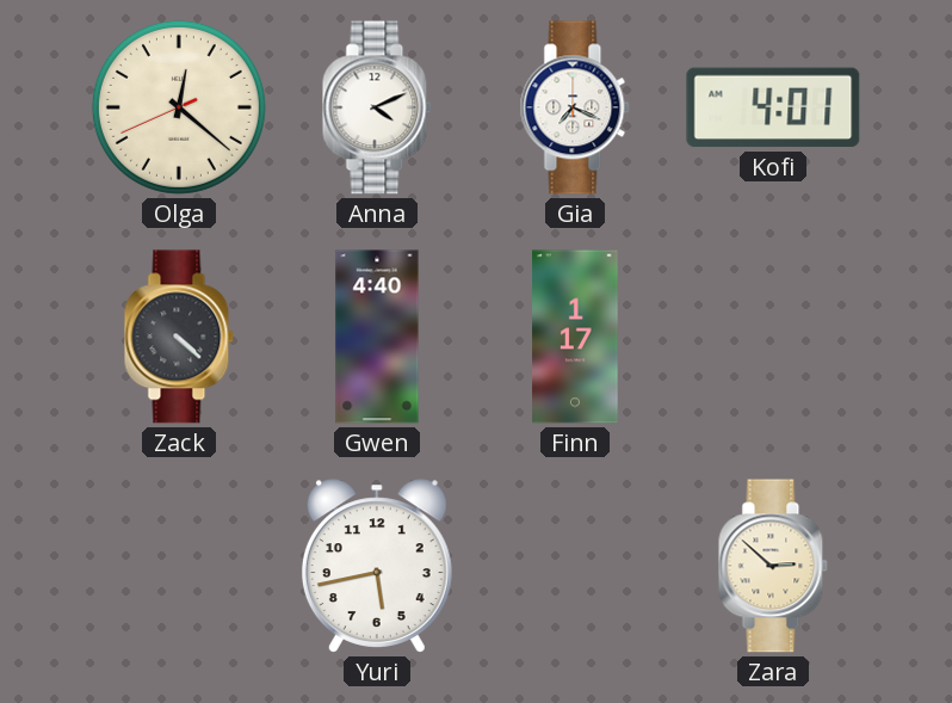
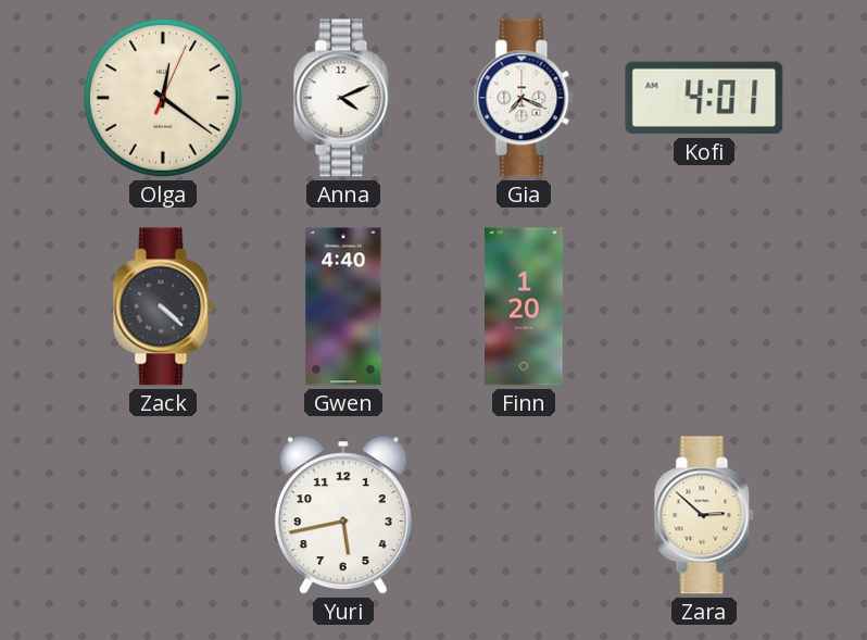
Olga: 12:21:41 -> 12:21:04 (163, 98)
Finn: 1:17 -> 1:20 (524, 306)
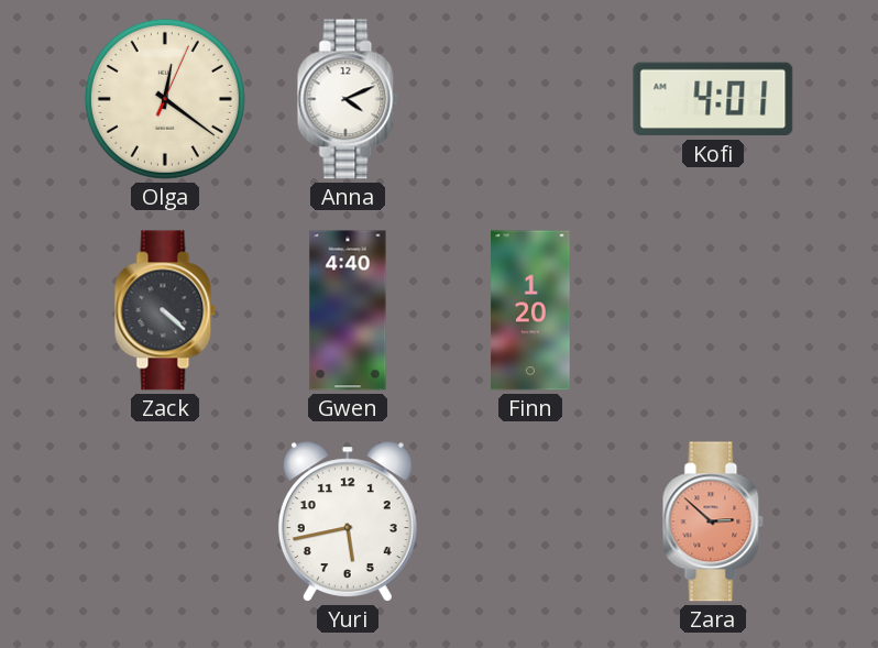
Gia: 7:19 -> none (524, 98)
Zara dial: cream -> salmon (713, 521)
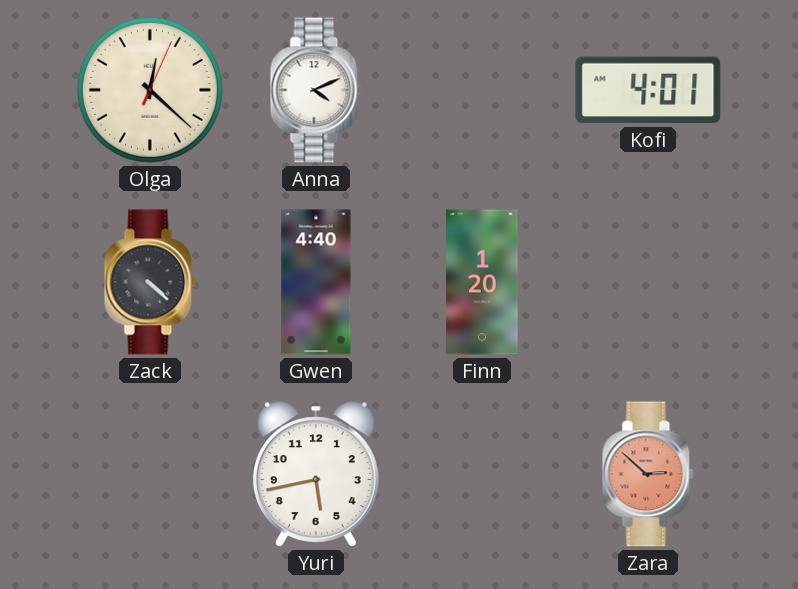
Olga: 12:21 -> 12:22 (150, 90)
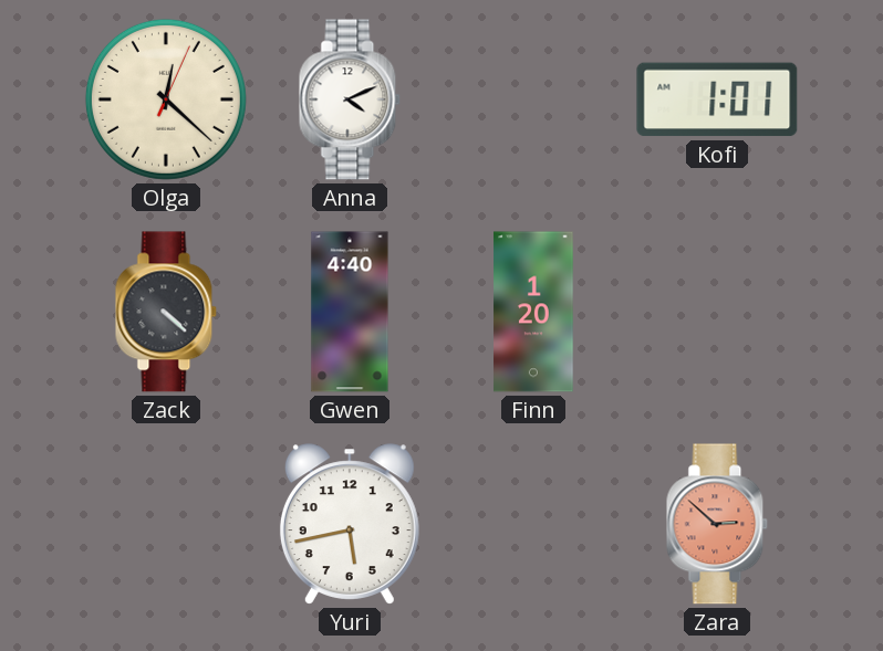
Kofi: 4:01 -> 1:01 (717, 99)
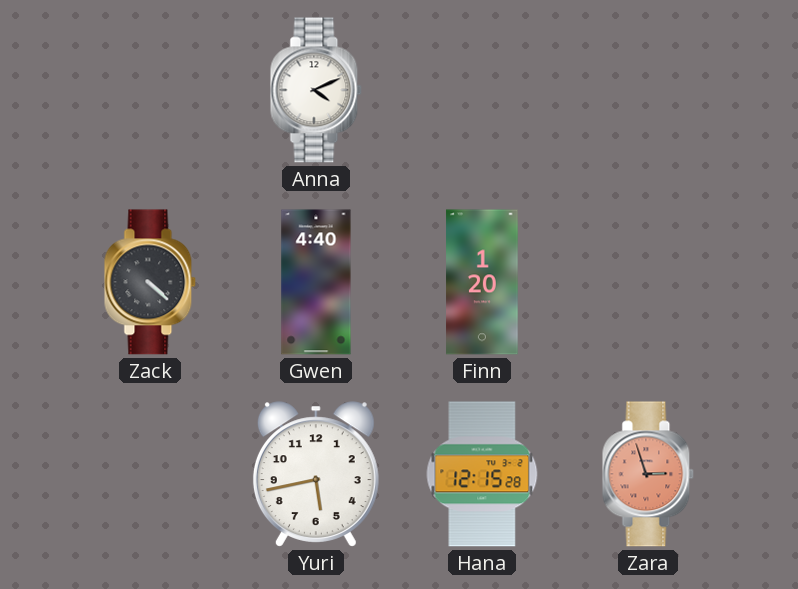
Olga: 12:22 -> none (166, 99)
Kofi: 1:01 -> none (717, 99)
Hana: none -> 12:15 (482, 474)
Zara: 2:52 -> 2:57 (648, 474)
